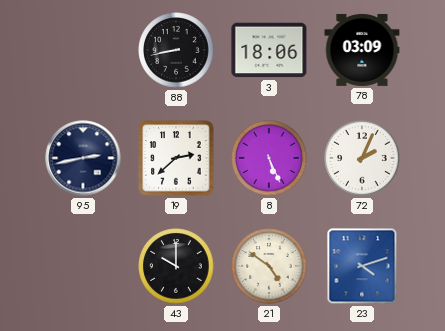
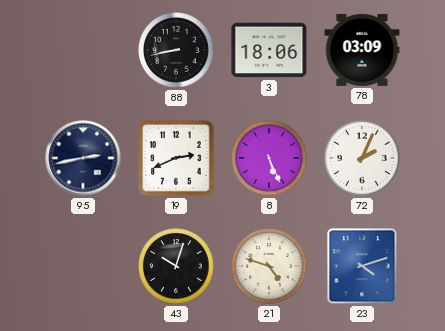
19: 2:38 -> 2:41 (176, 158)
43: 10:00 -> 10:03 (176, 266)
21: 4:51 -> 4:48 (269, 266)
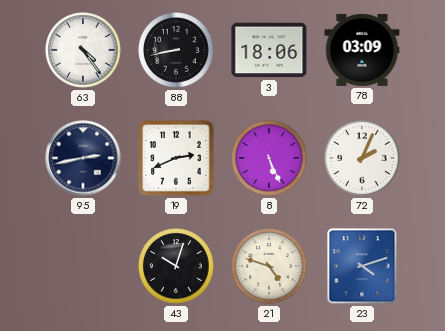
63: none -> 4:24 (83, 50)
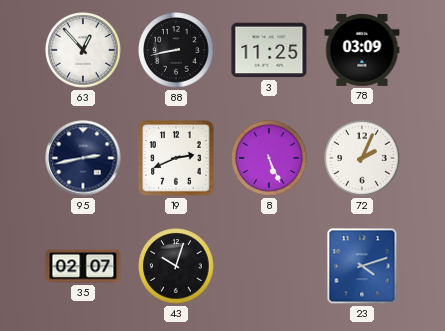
63: 4:24 -> 12:53 (83, 50)
3: 18:06 -> 11:25 (269, 50)
35: none -> 02:07 (83, 266)
21: 4:48 -> none (269, 266)
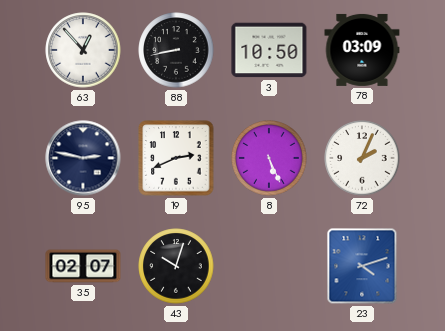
3: 11:25 -> 10:50 (269, 50)
95: 2:43 -> 2:47 (83, 158)
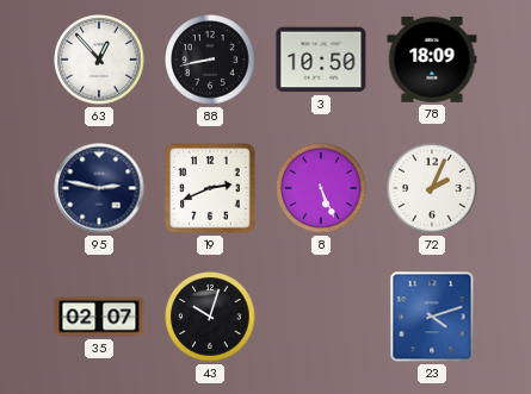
78: 03:09 -> 18:09 (432, 60)
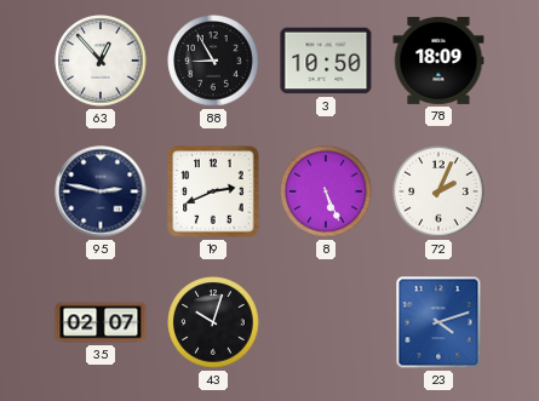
88: 8:43 -> 8:55 (213, 61)
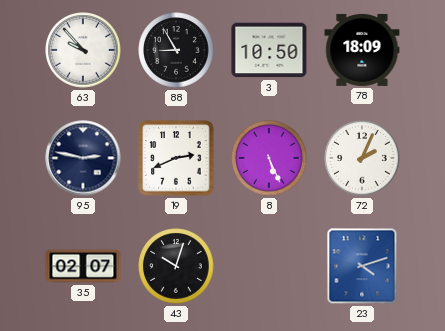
63: 12:53 -> 9:53 (83, 50)
